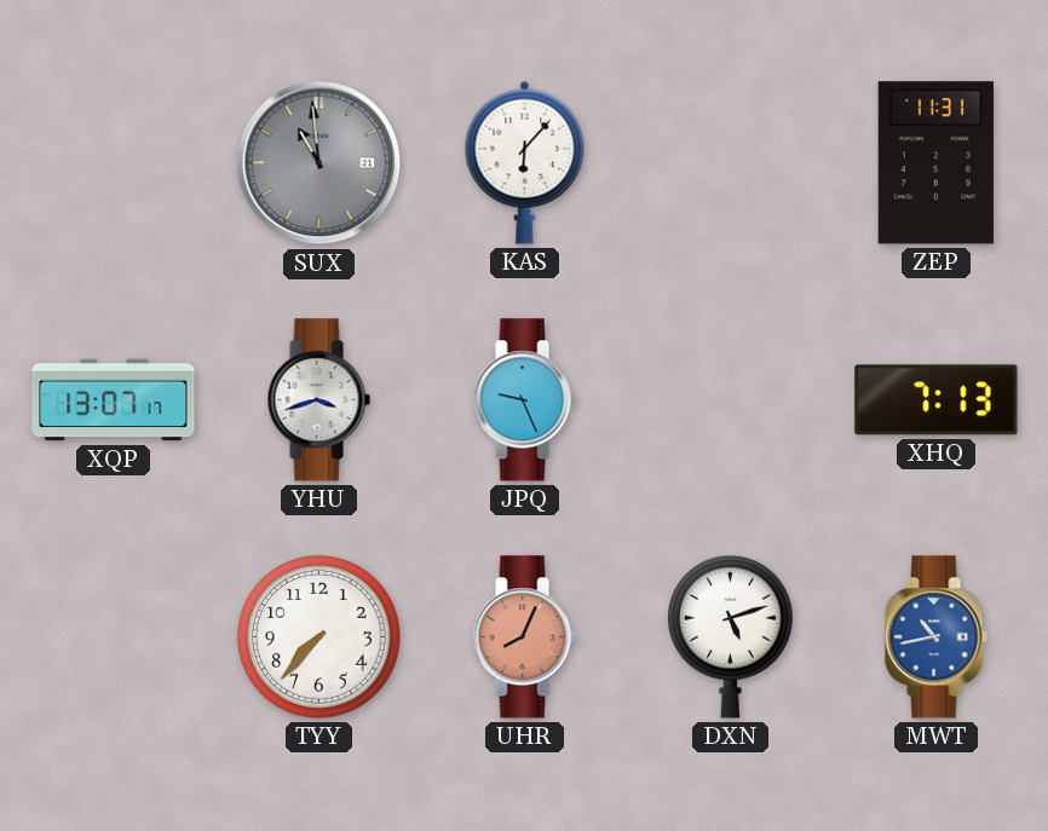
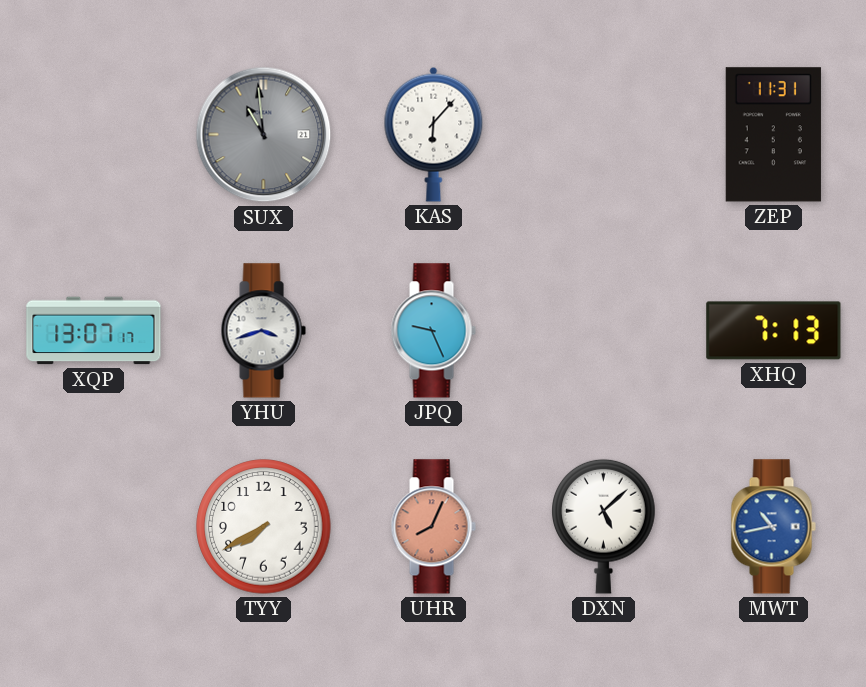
TYY: 7:37 -> 7:40 (264, 527)
DXN: 5:12 -> 5:08 (604, 526)
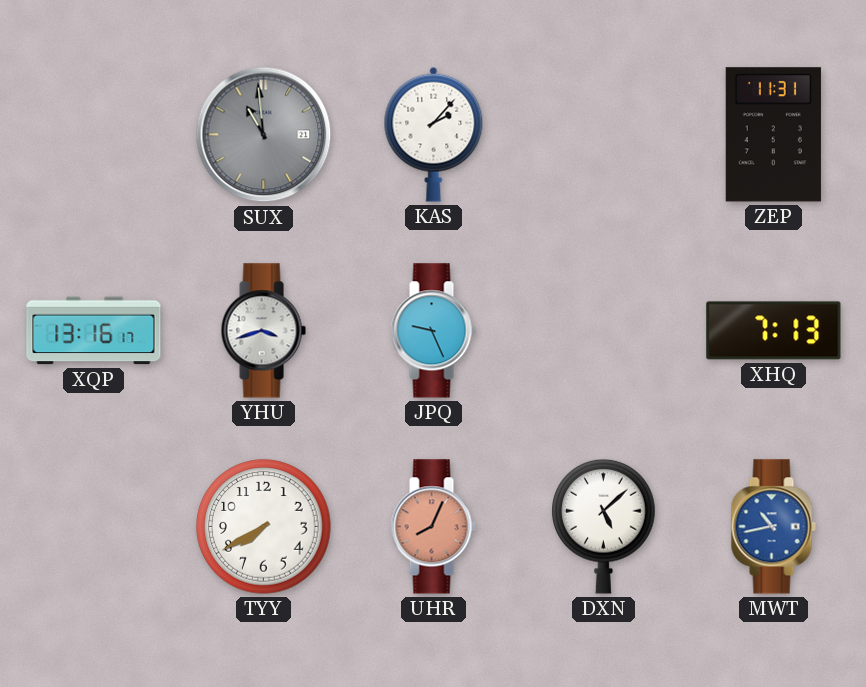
KAS: 6:07 -> 2:07 (434, 134)
XQP: 13:07 -> 13:16 (94, 331)
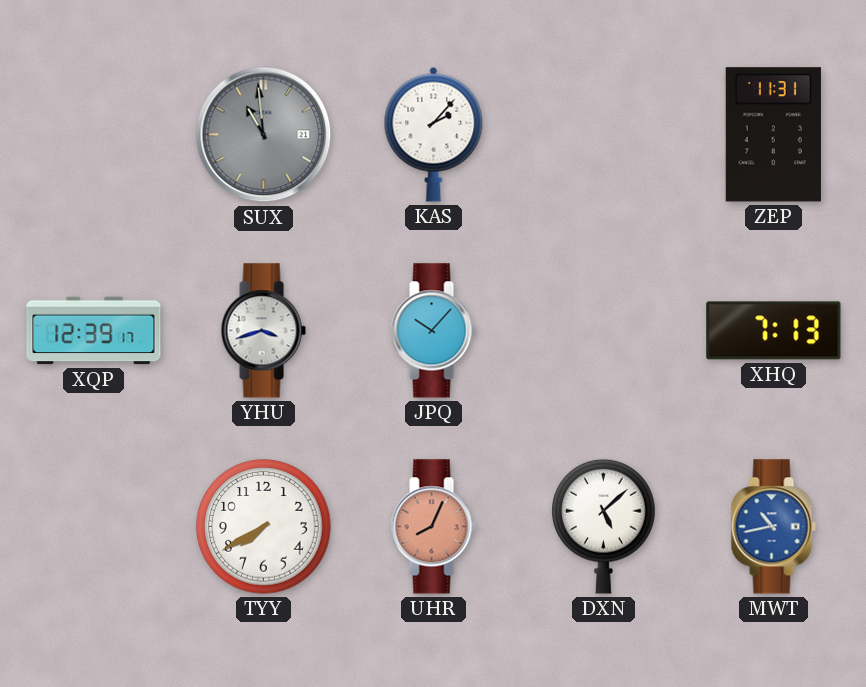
XQP: 13:16 -> 12:39 (94, 331)
JPQ: 9:26 -> 10:07 (433, 331)
